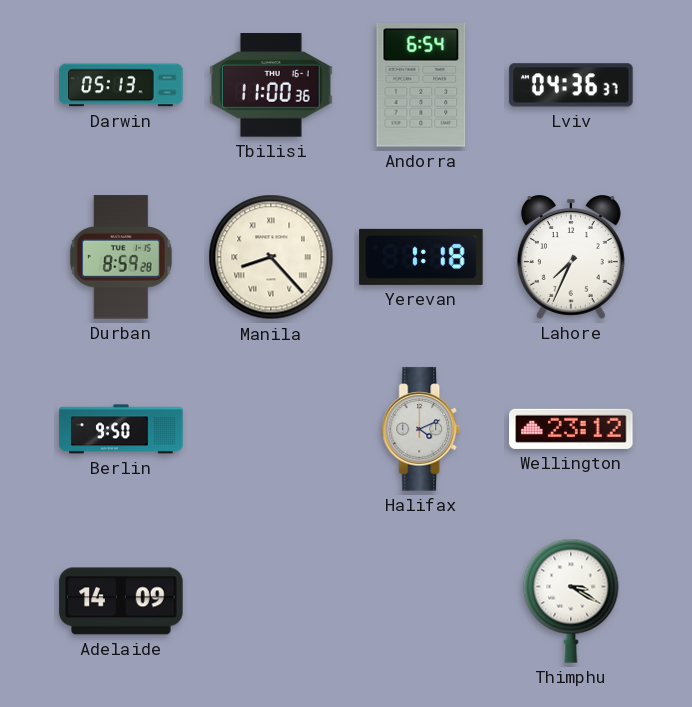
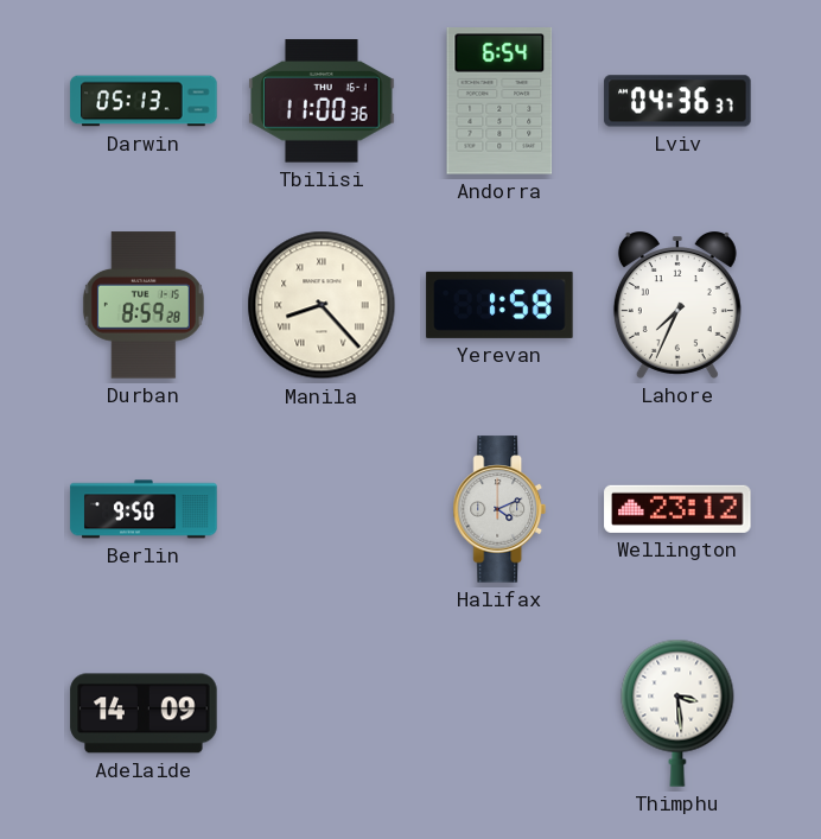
Yerevan: 1:18 -> 1:58 (499, 305)
Thimphu: 3:20 -> 3:29 (677, 713)
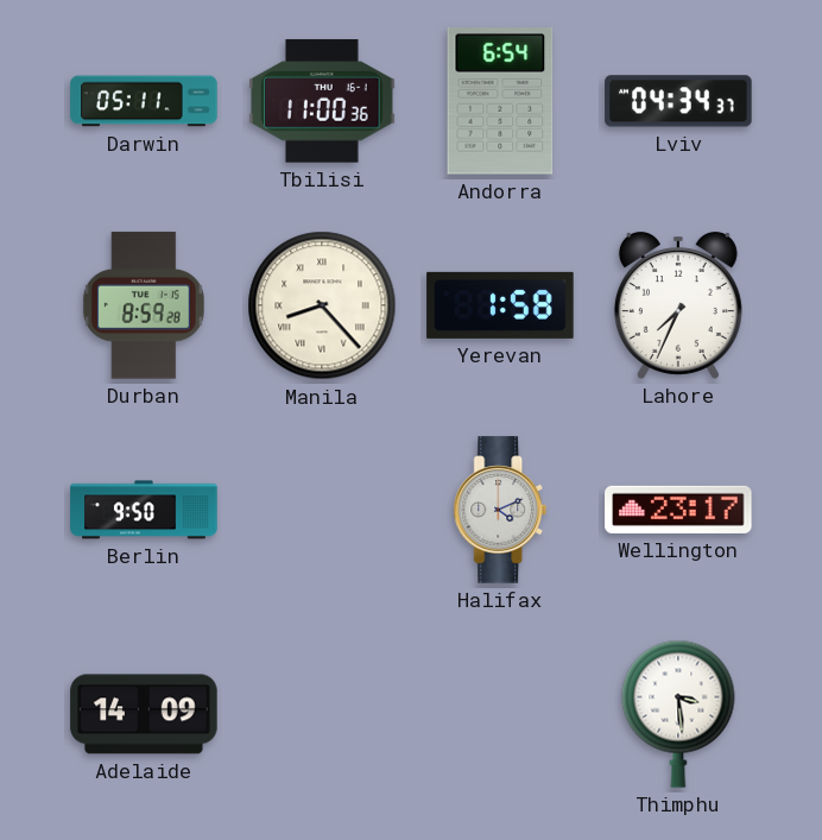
Darwin: 05:13 -> 05:11 (144, 101)
Lviv: 04:36 -> 04:34 (678, 101)
Wellington: 23:12 -> 23:17 (678, 510)
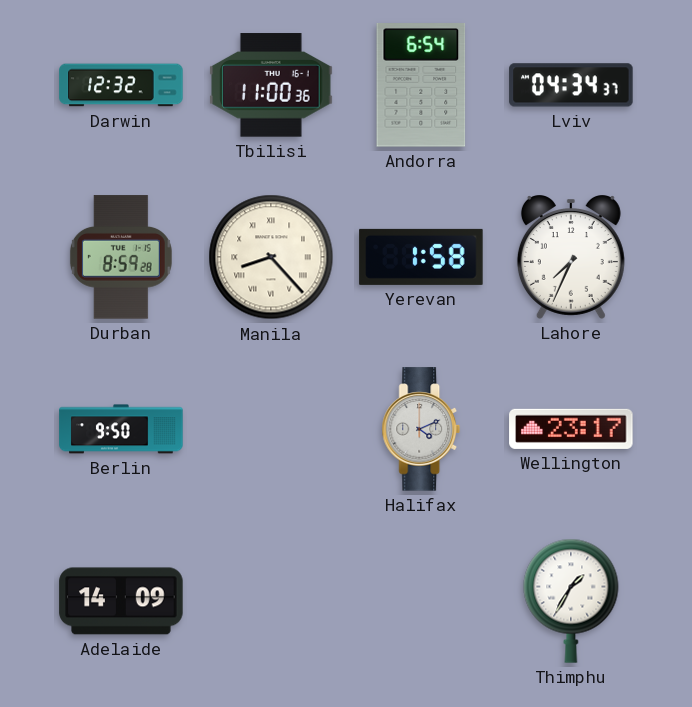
Darwin: 05:11 -> 12:32 (121, 85)
Thimphu: 3:29 -> 1:35 (571, 601)
